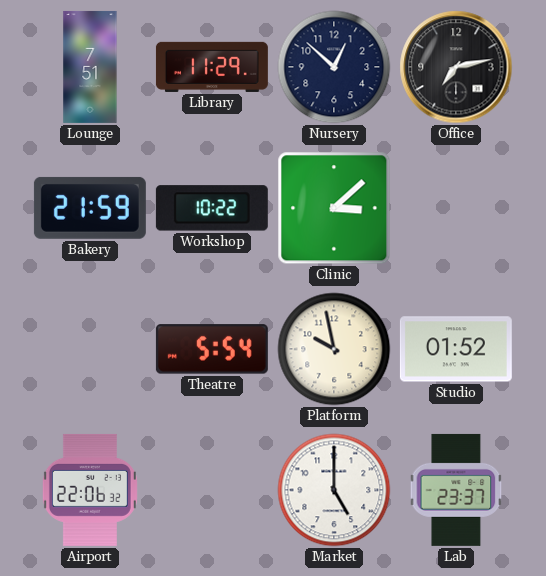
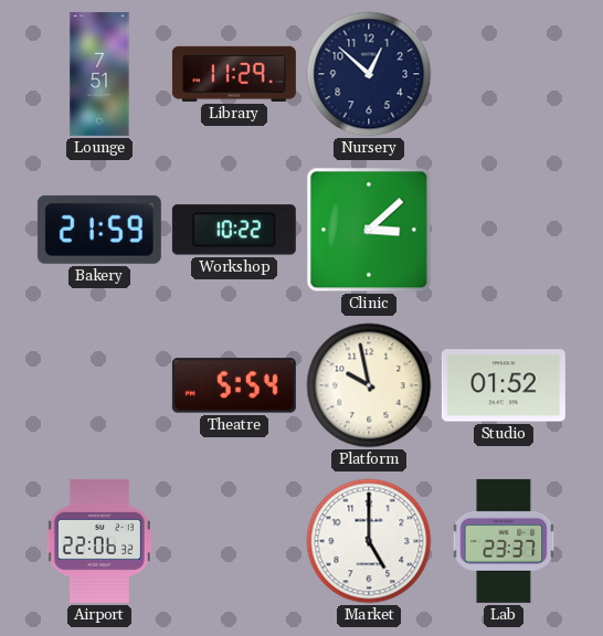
Office: 7:13 -> none (456, 67)
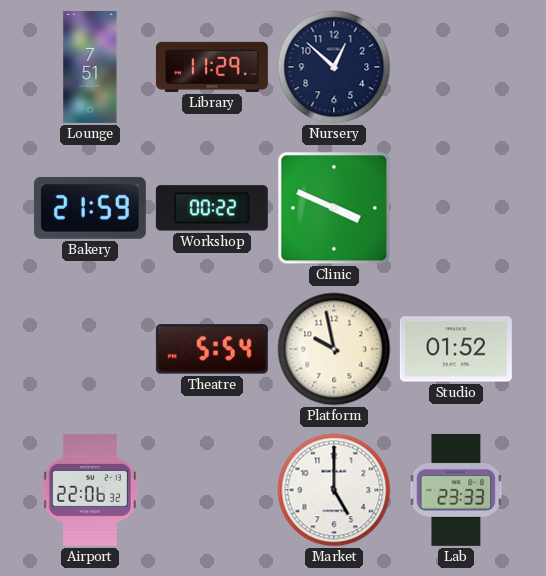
Workshop: 10:22 -> 00:22 (212, 208)
Clinic: 3:08 -> 3:49 (334, 208)
Lab: 23:37 -> 23:33 (456, 490)
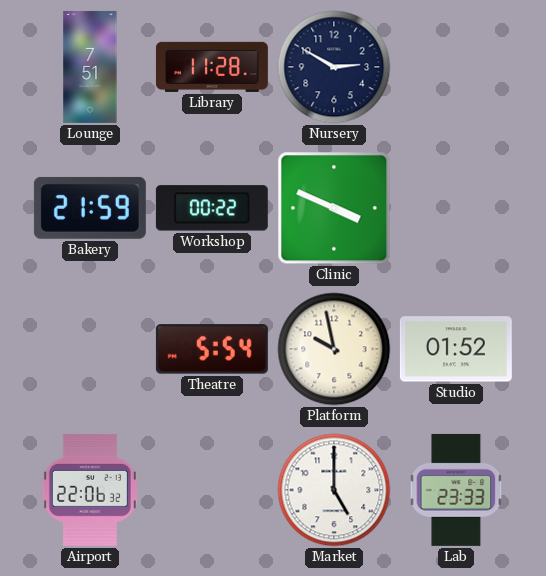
Library: 11:29 -> 11:28 (212, 67)
Nursery: 12:52 -> 2:50 (334, 67)
